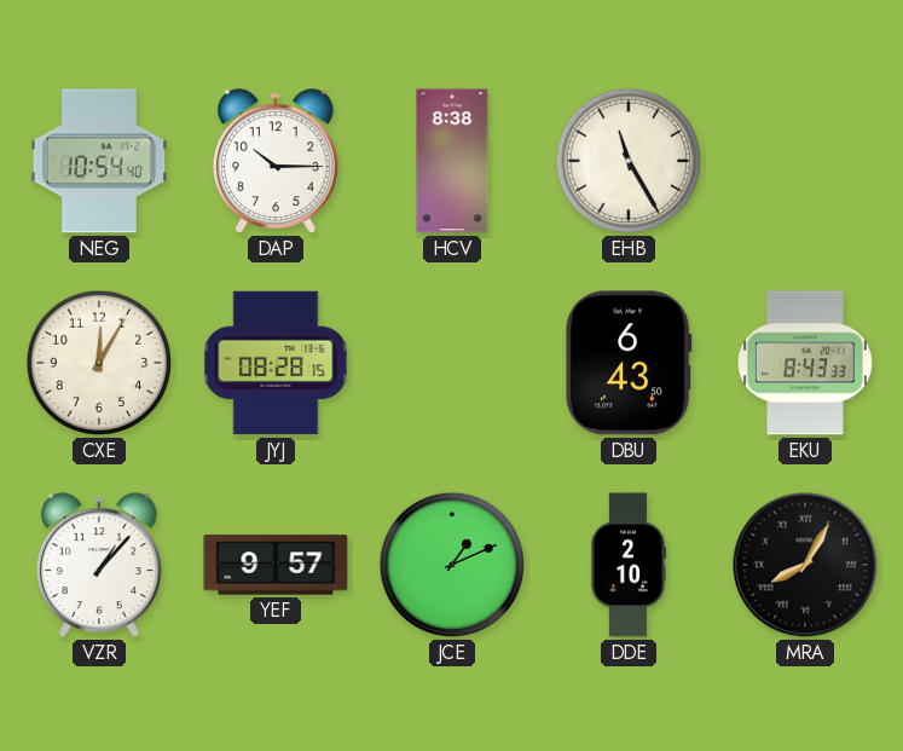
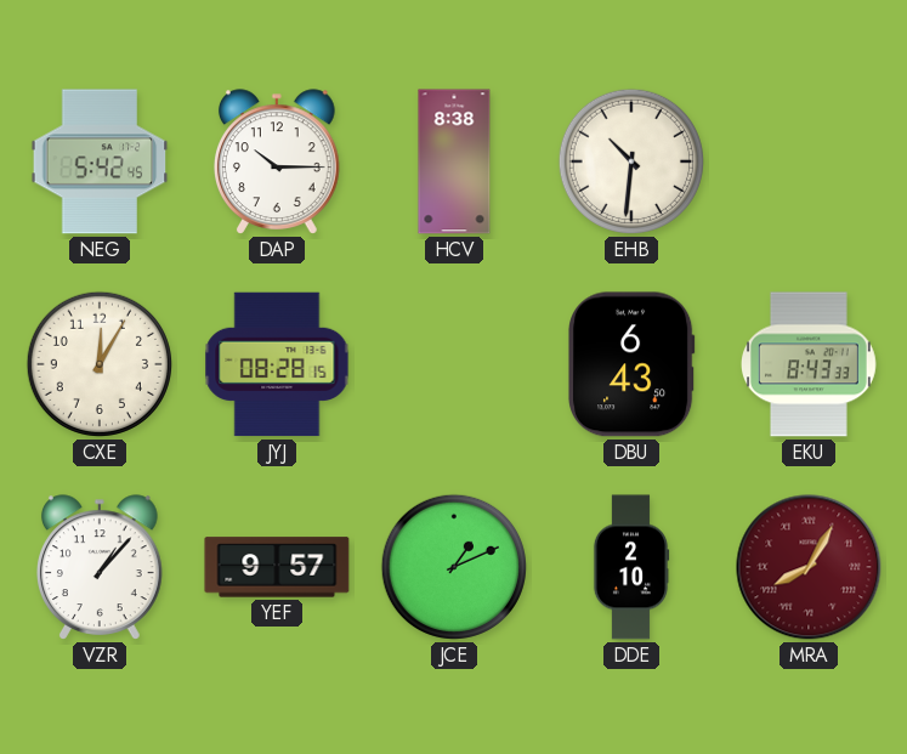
NEG: 10:54 -> 5:42 (100, 161)
EHB: 11:25 -> 10:31 (631, 161)
MRA dial: black -> burgundy (809, 567)
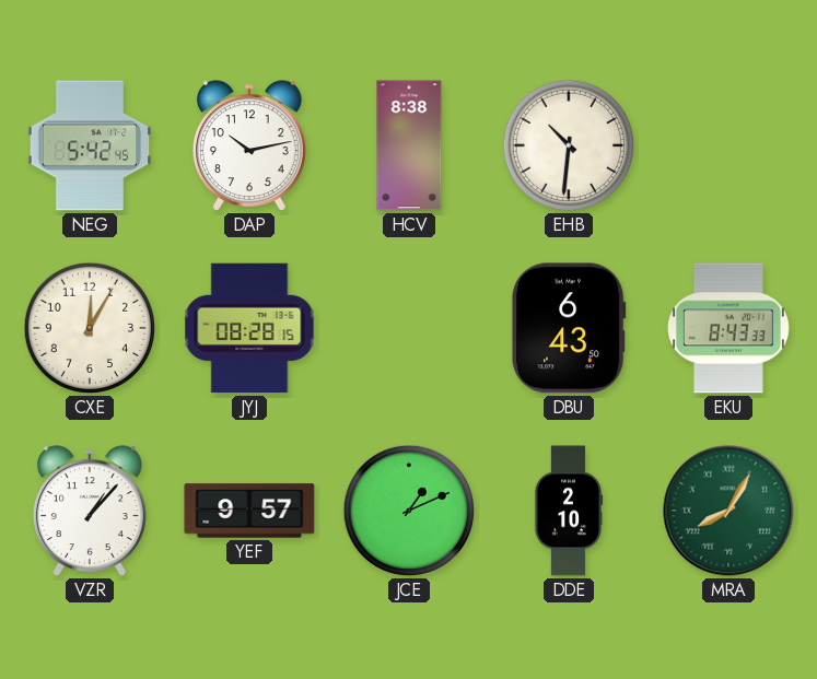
DAP: 10:15 -> 10:13 (249, 145)
MRA dial: burgundy -> green (728, 511)
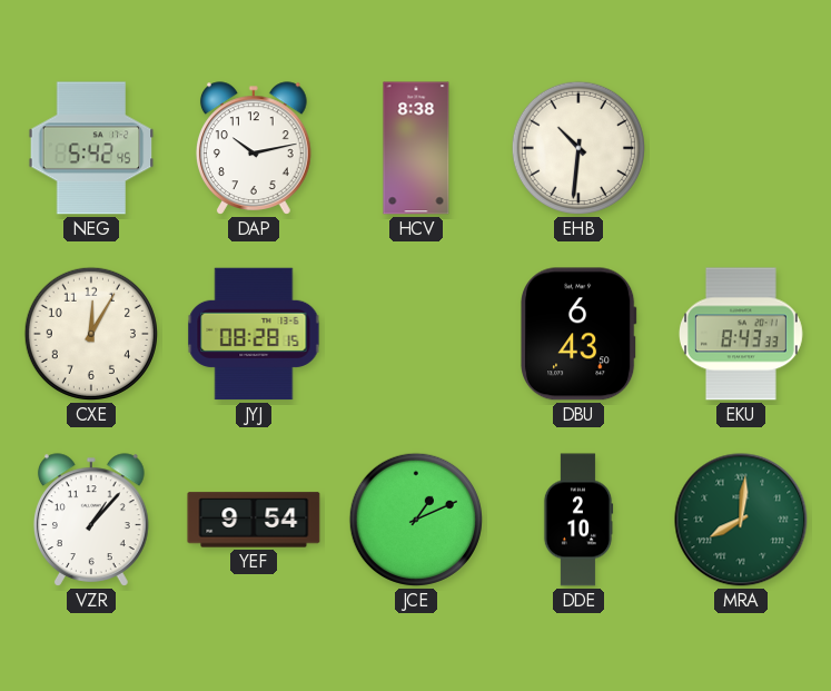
YEF: 9:57 -> 9:54 (254, 520)
MRA: 8:05 -> 8:01 (741, 520)
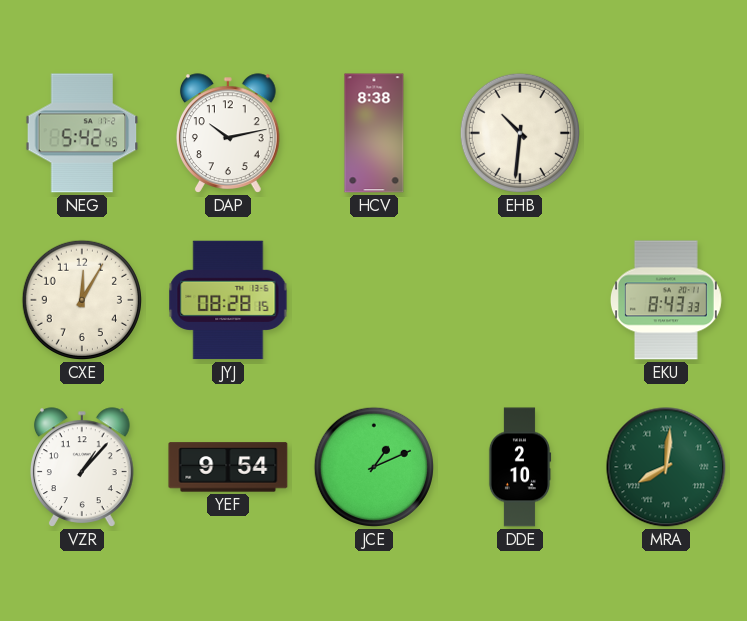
DBU: 6:43 -> none (580, 334)
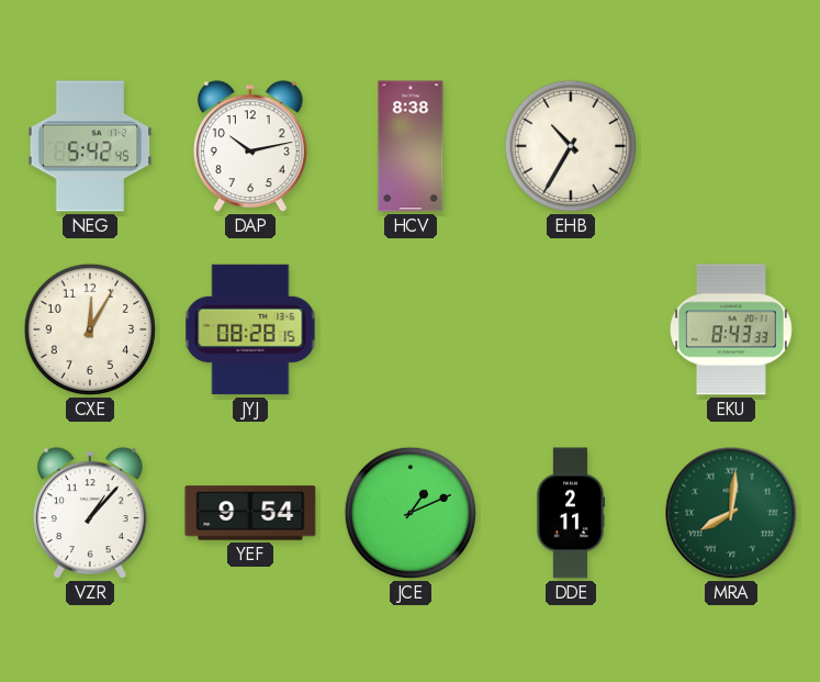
EHB: 10:31 -> 10:35 (571, 146)
DDE: 2:10 -> 2:11 (571, 513)
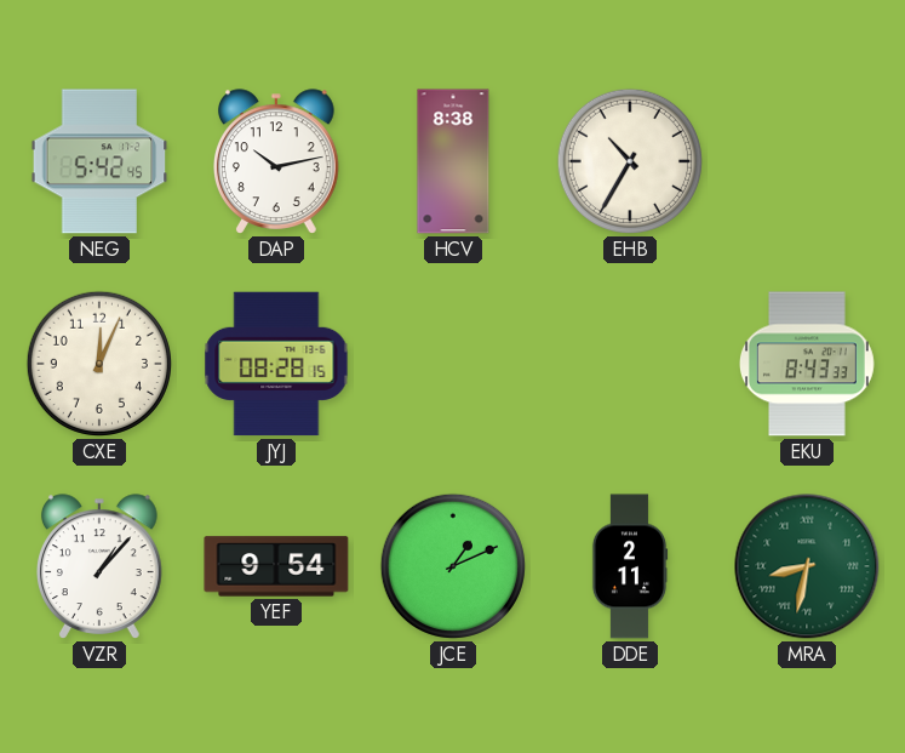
CXE: 12:05 -> 12:04 (99, 364)
MRA: 8:01 -> 8:32 (807, 566)
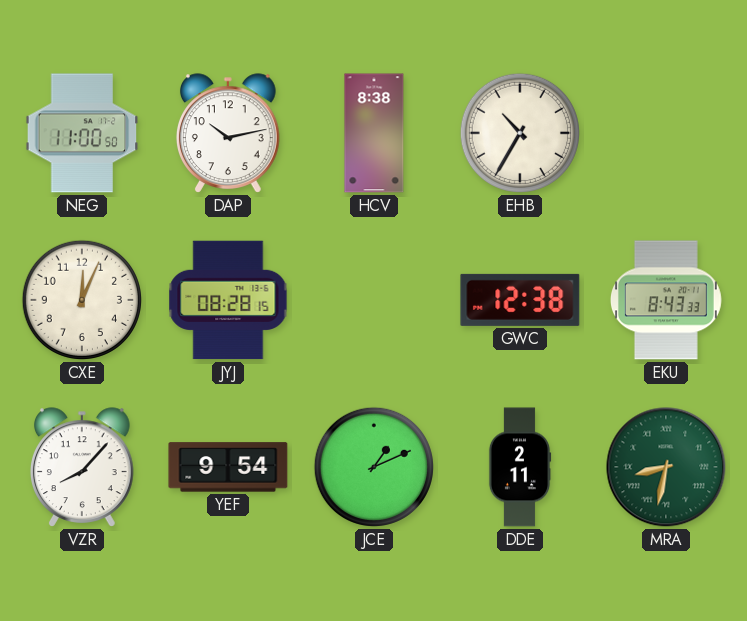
NEG: 5:42 -> 11:00 (82, 133)
GWC: none -> 12:38 (520, 300)
VZR: 1:07 -> 8:07 (82, 467)
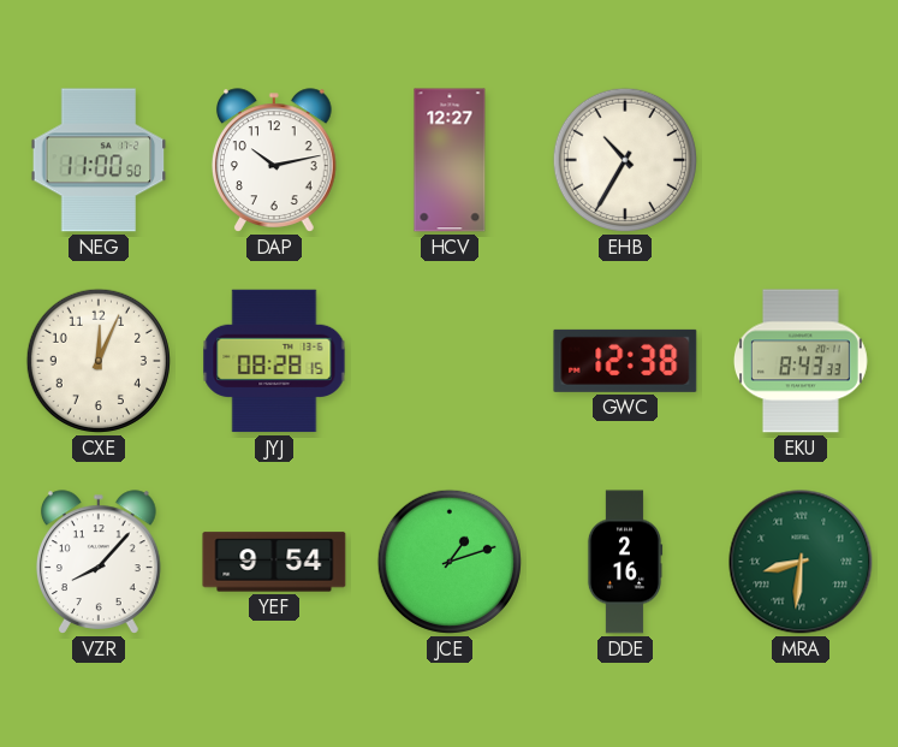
HCV: 8:38 -> 12:27 (450, 160)
JCE: 1:11 -> 1:12 (450, 562)
DDE: 2:11 -> 2:16 (625, 562)
MRA: 8:32 -> 8:31 (801, 562)
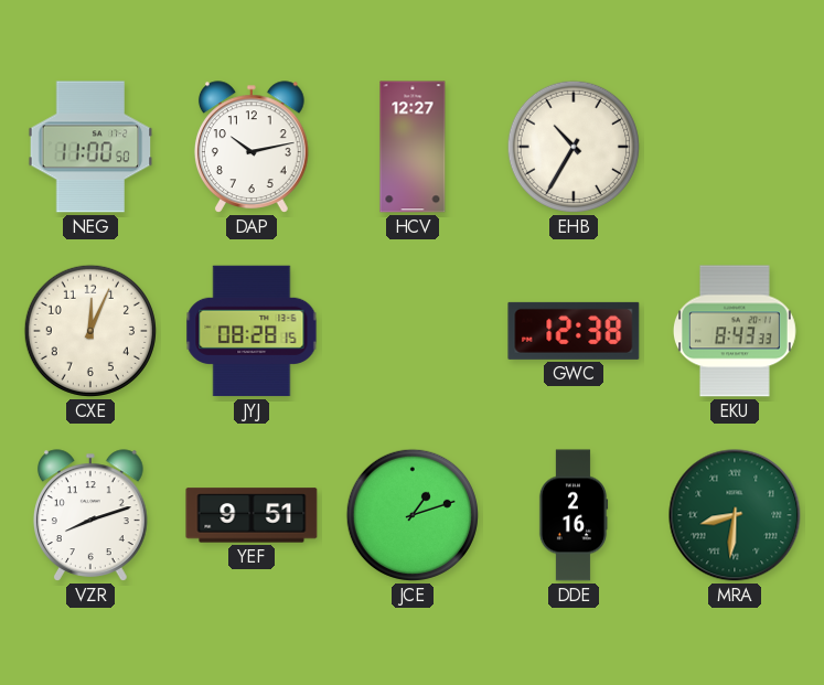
VZR: 8:07 -> 8:12 (90, 515)
YEF: 9:54 -> 9:51 (252, 515)
